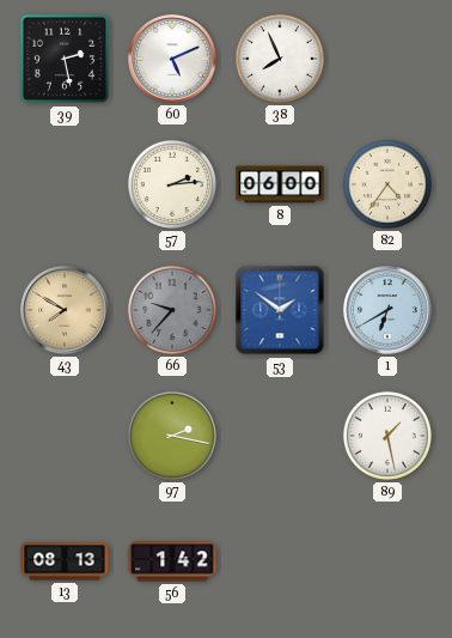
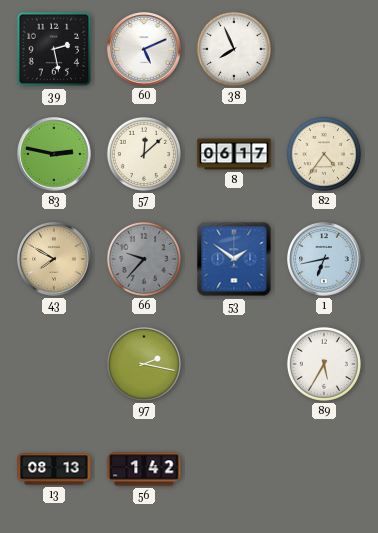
83: none -> 2:47 (54, 154)
57: 2:14 -> 12:08 (144, 154)
8: 06:00 -> 06:17 (234, 154)
1: 6:40 -> 6:43 (324, 259)
89: 1:28 -> 5:35 (324, 364)
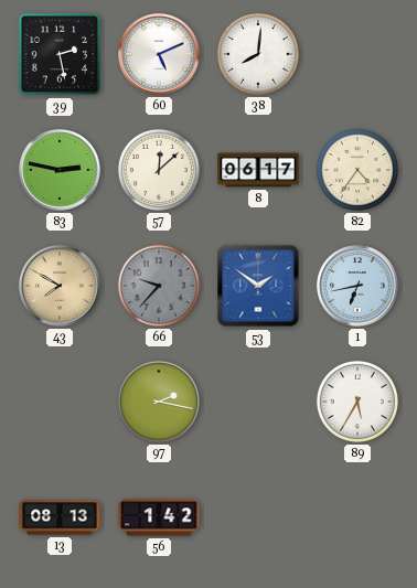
38: 7:56 -> 8:01 (258, 54)
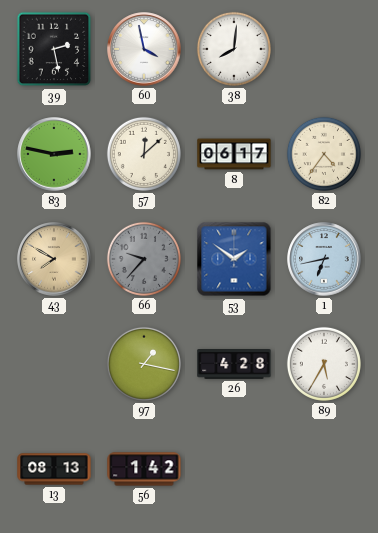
60: 5:11 -> 3:58 (144, 49)
97: 2:17 -> 1:17 (144, 364)
26: none -> 4:28 (234, 365)
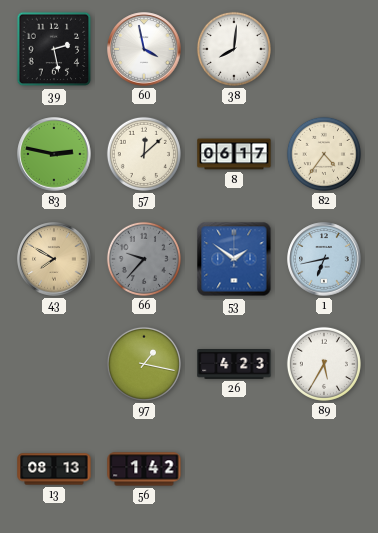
26: 4:28 -> 4:23 (234, 365)
